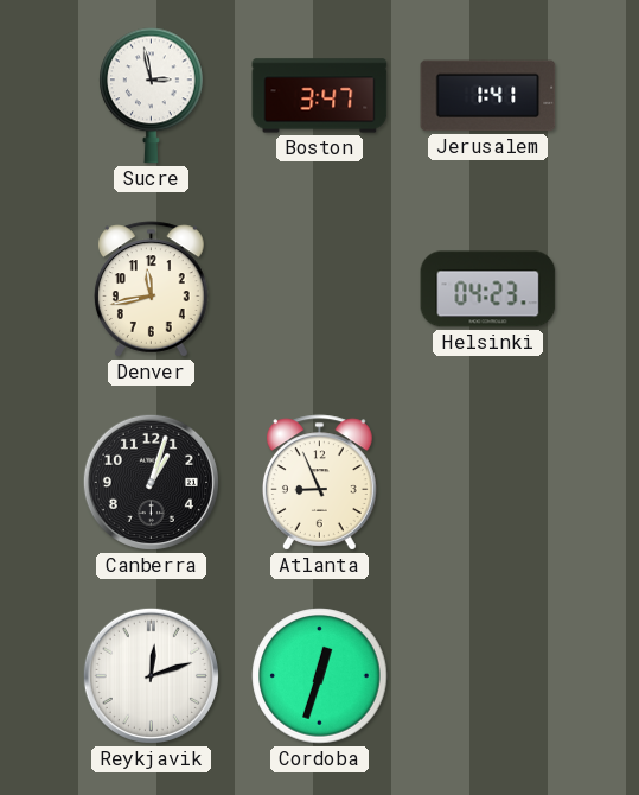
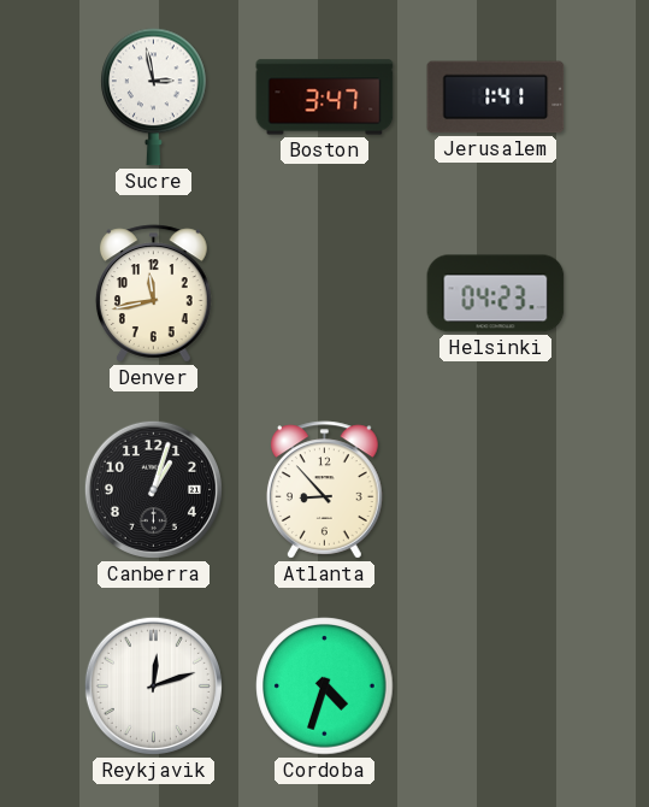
Atlanta: 8:56 -> 8:53 (325, 490)
Cordoba: 12:33 -> 4:33 (325, 687)
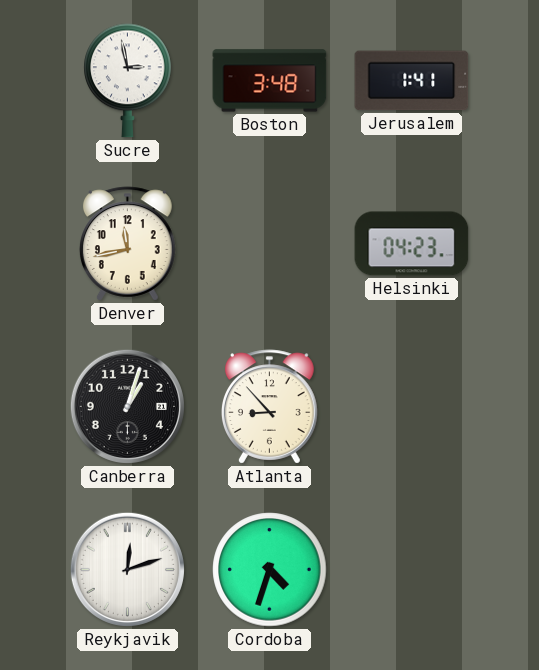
Boston: 3:47 -> 3:48 (270, 81)
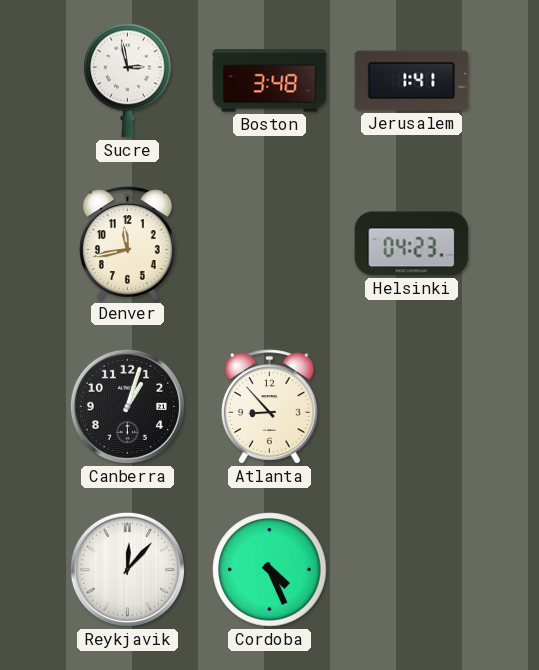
Reykjavik: 12:12 -> 12:07 (127, 569)
Cordoba: 4:33 -> 4:26 (270, 570)
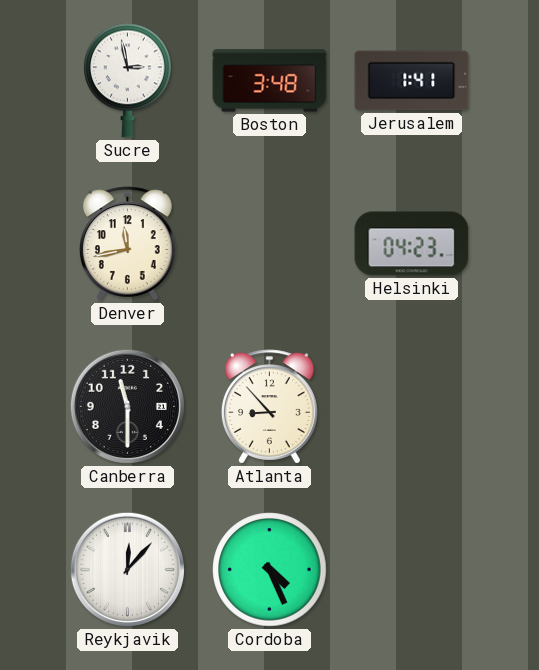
Canberra: 1:03 -> 11:30 (127, 406)
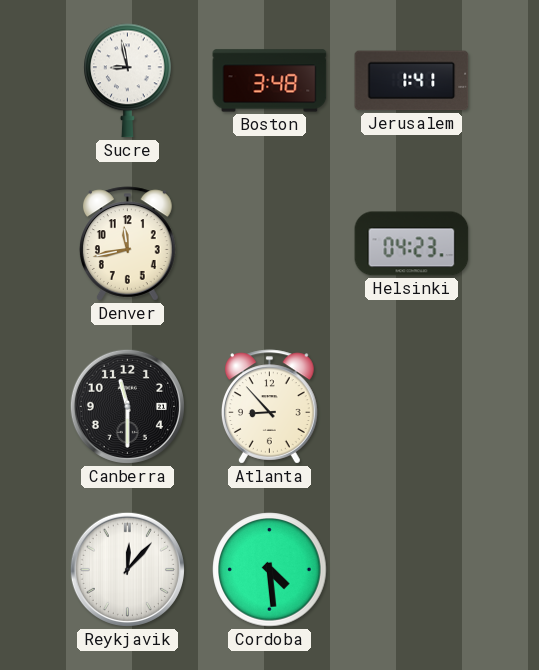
Sucre: 2:58 -> 8:58 (128, 81)
Cordoba: 4:26 -> 4:29 (270, 570)
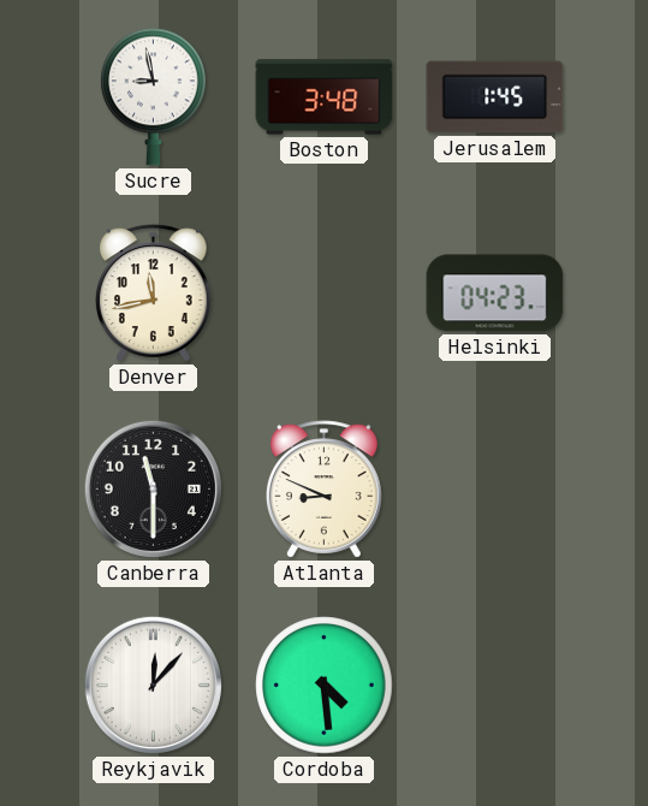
Jerusalem: 1:41 -> 1:45 (495, 97)
Atlanta: 8:53 -> 8:49 (325, 490)
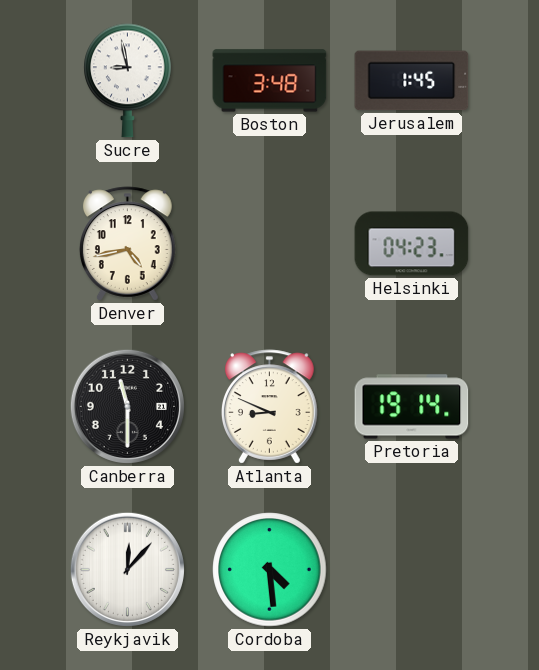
Denver: 11:43 -> 4:43 (128, 244)
Pretoria: none -> 19:14 (412, 407)
